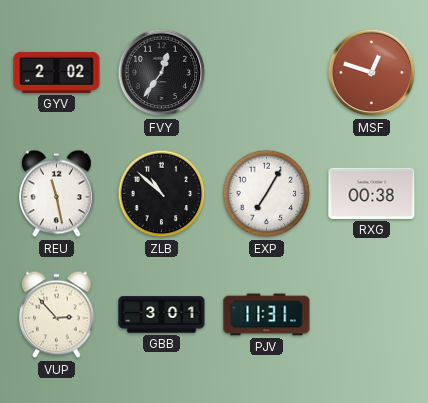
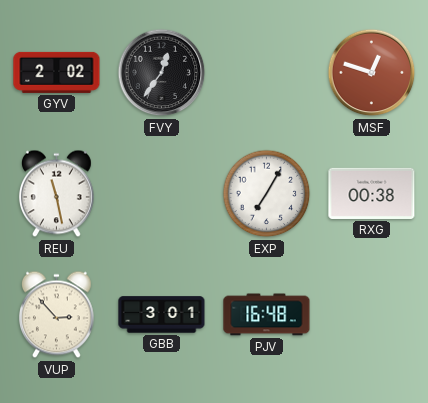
ZLB: 10:52 -> none (162, 194)
PJV: 11:31 -> 16:48 (267, 315)
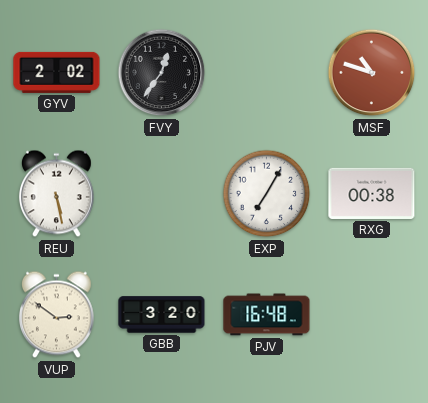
MSF: 12:48 -> 10:48 (372, 73)
REU: 11:28 -> 5:28 (56, 194)
VUP: 2:53 -> 2:51 (56, 315)
GBB: 3:01 -> 3:20 (162, 315)
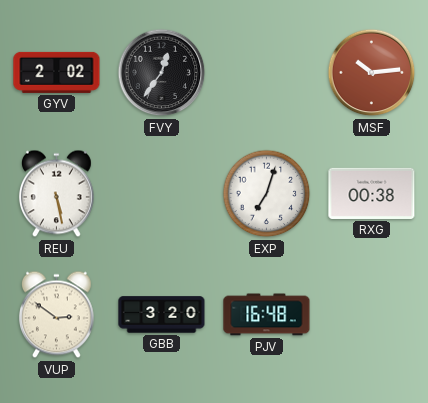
MSF: 10:48 -> 10:14 (372, 73)
EXP: 7:05 -> 7:03 (267, 194)
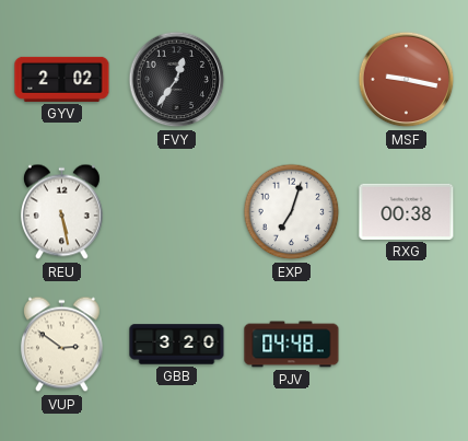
MSF: 10:14 -> 9:17 (407, 80)
PJV: 16:48 -> 04:48 (292, 345)
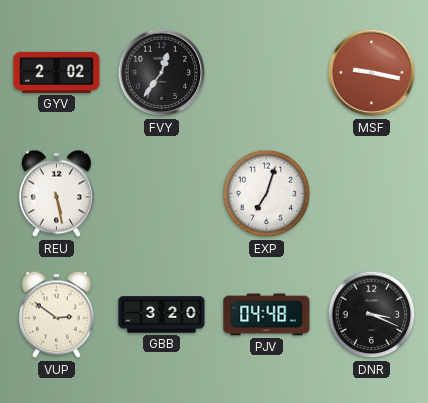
RXG: 00:38 -> none (407, 211)
DNR: none -> 3:19 (372, 315)
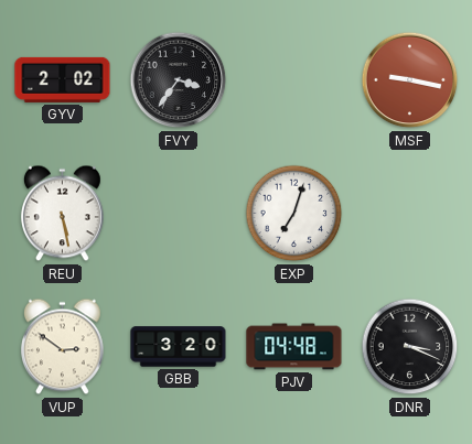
FVY: 12:36 -> 3:36 (179, 80)
